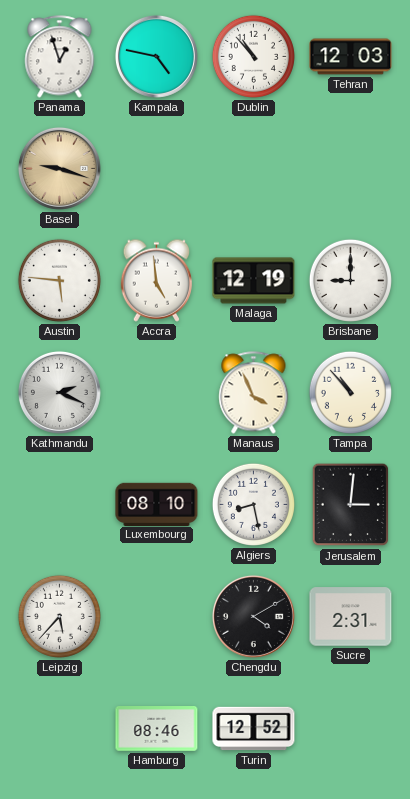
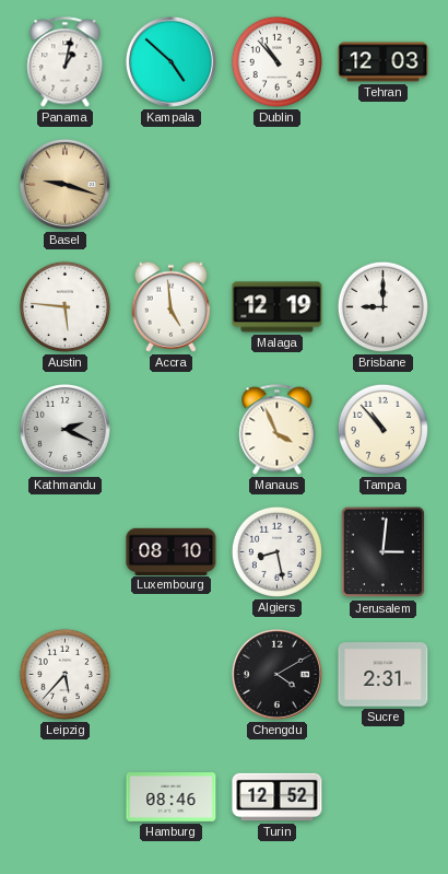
Panama: 12:57 -> 1:02 (66, 62)
Kampala: 4:47 -> 4:52 (170, 61)
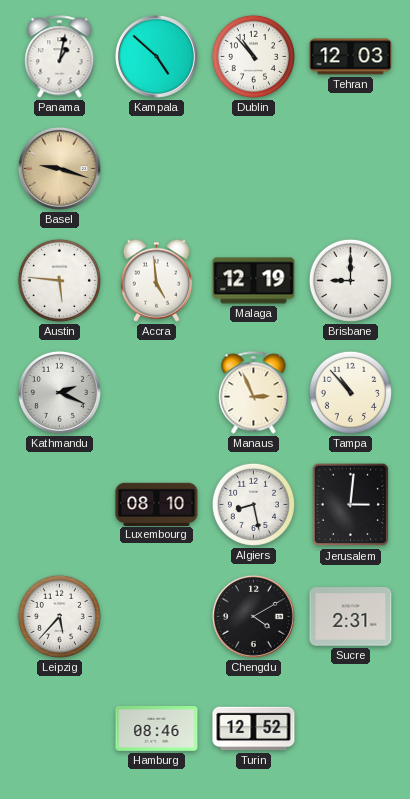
Manaus: 3:56 -> 2:56 (254, 393)
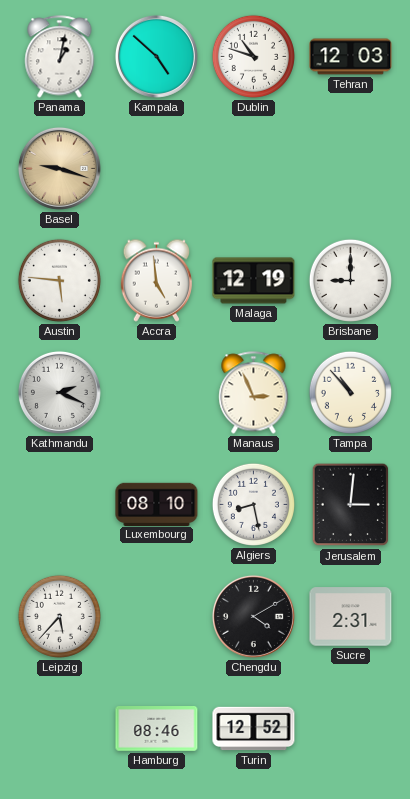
Dublin: 10:53 -> 10:48 (253, 56)
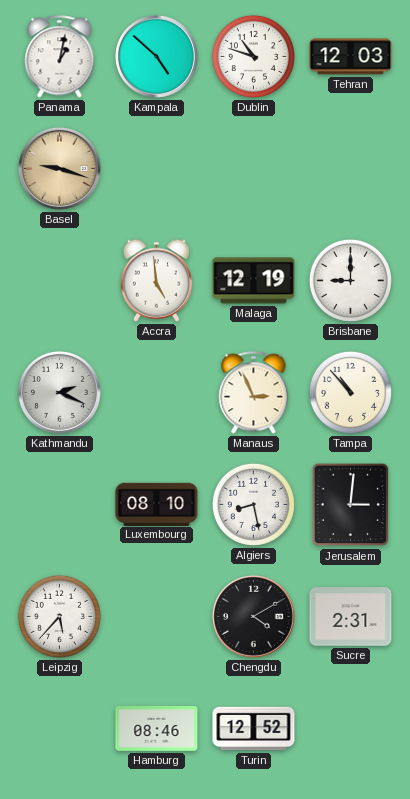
Austin: 5:46 -> none (59, 280)
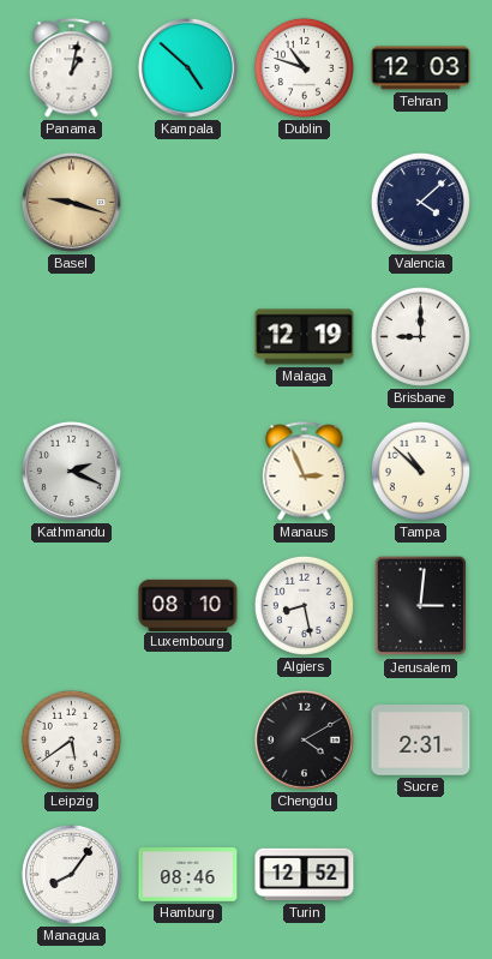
Valencia: none -> 4:08 (420, 202)
Accra: 4:59 -> none (157, 280)
Tampa: 10:53 -> 10:52 (420, 470)
Leipzig: 5:37 -> 5:39 (71, 739)
Managua: none -> 8:06 (71, 874)
